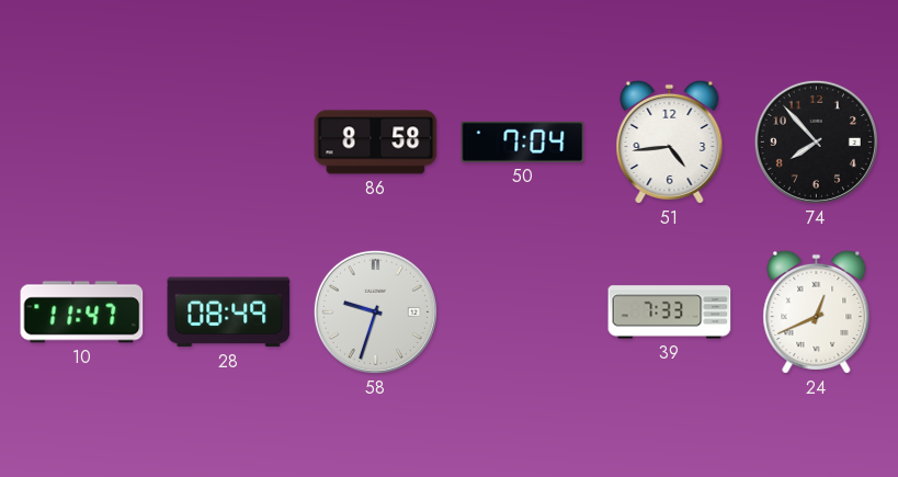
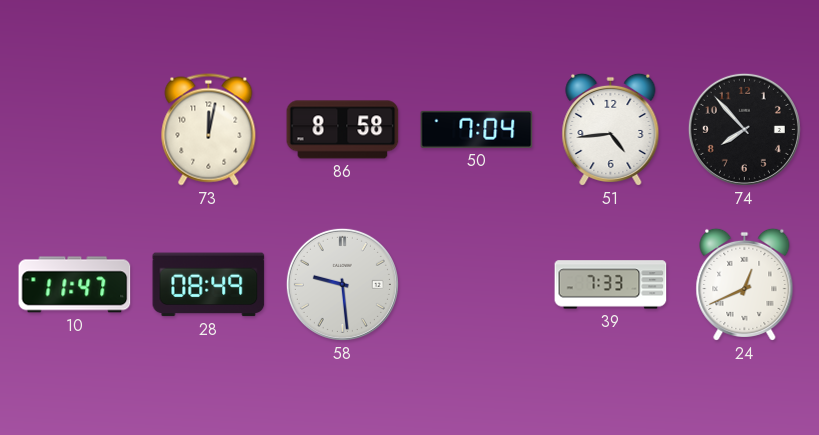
73: none -> 12:02 (209, 130)
58: 9:33 -> 9:29 (342, 284)
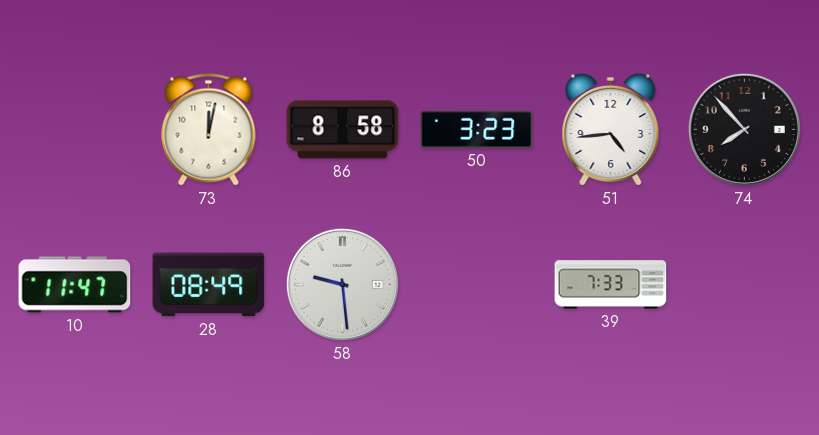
50: 7:04 -> 3:23 (477, 129)
24: 12:41 -> none (745, 284)
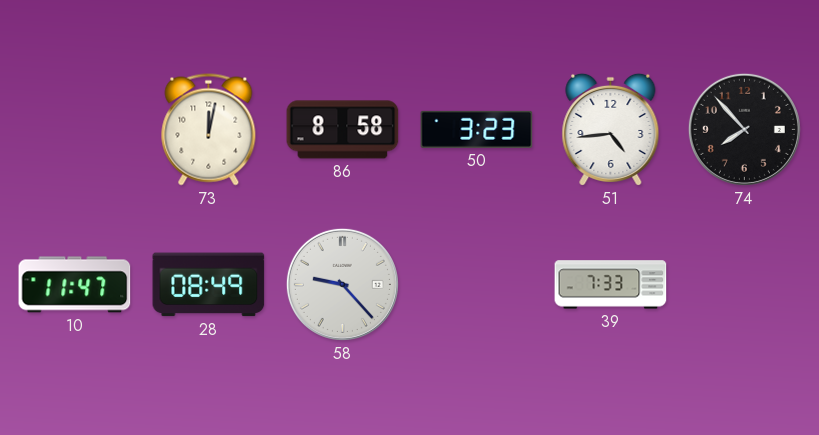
58: 9:29 -> 9:23 (342, 284)
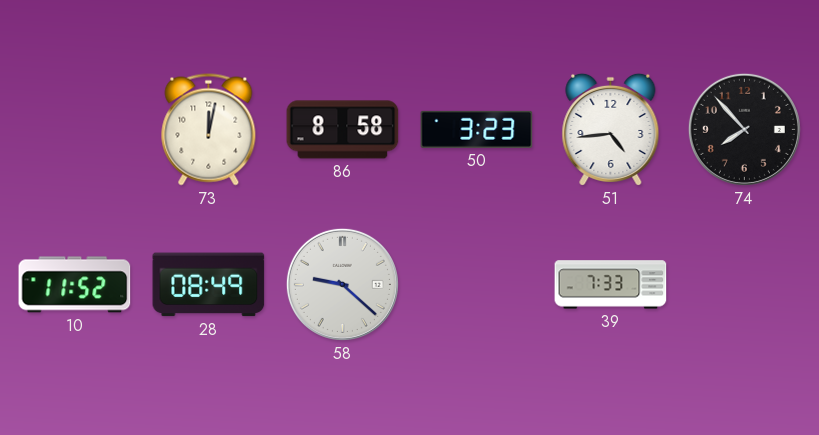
10: 11:47 -> 11:52 (75, 285)
58: 9:23 -> 9:22 (342, 284)
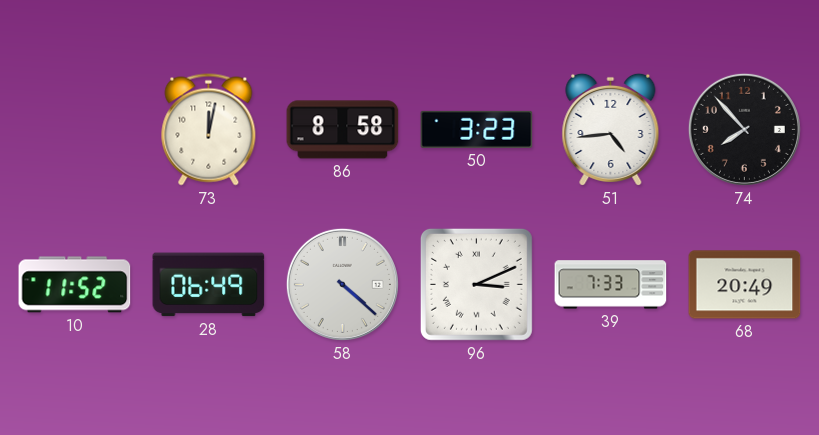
28: 08:49 -> 06:49 (209, 285)
58: 9:22 -> 4:22 (342, 284)
96: none -> 3:11 (476, 284)
68: none -> 20:49 (745, 285)
